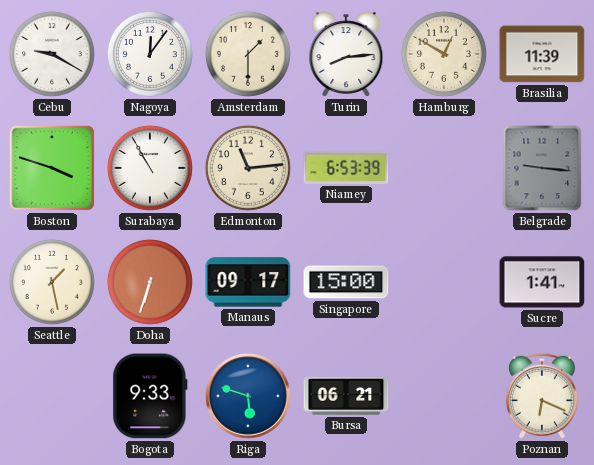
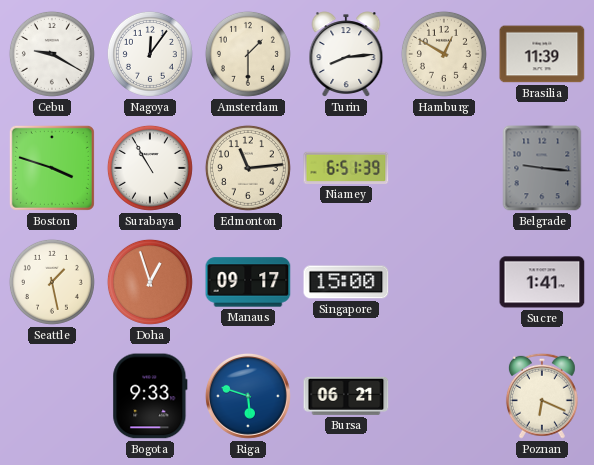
Niamey: 6:53 -> 6:51 (346, 168)
Doha: 6:33 -> 12:57 (150, 282)
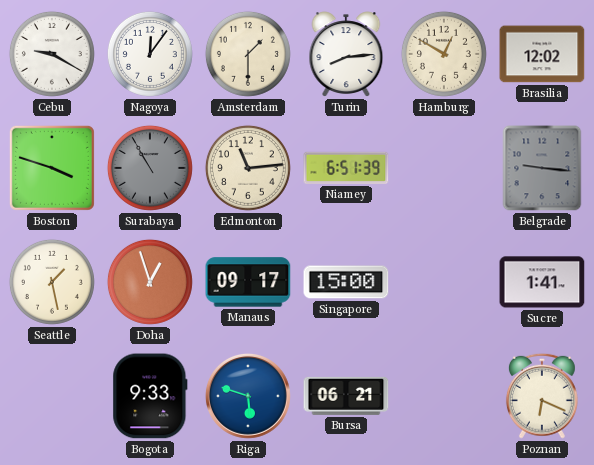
Brasilia: 11:39 -> 12:02 (542, 54)
Surabaya dial: white -> grey (150, 168)
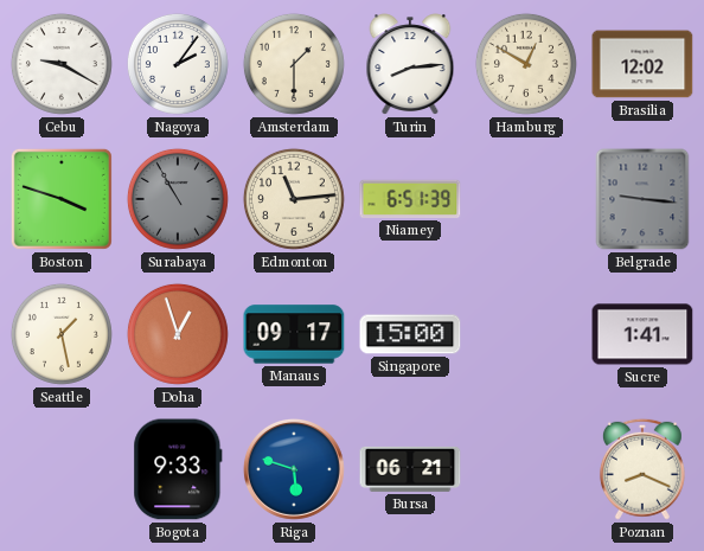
Nagoya: 12:06 -> 2:06 (178, 64)
Poznan: 6:19 -> 8:19 (642, 469)
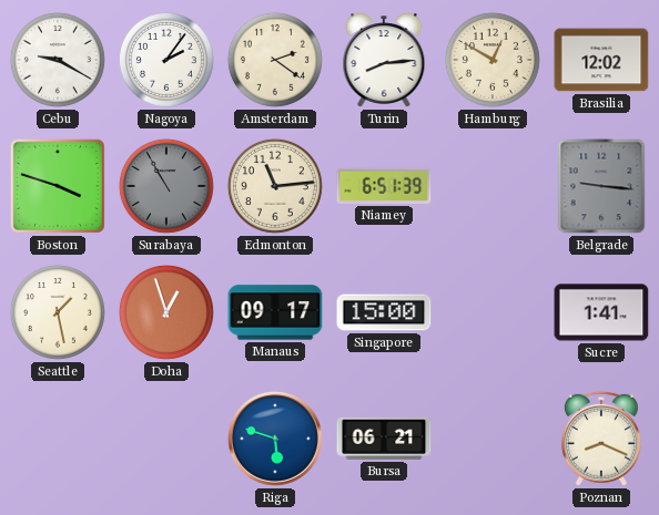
Amsterdam: 1:30 -> 2:21 (275, 60)
Bogota: 9:33 -> none (178, 469)
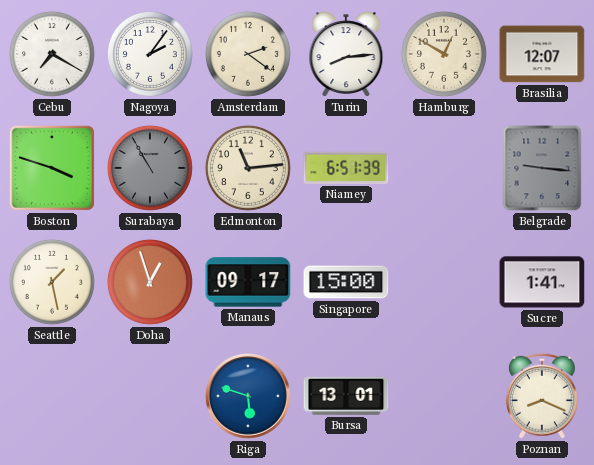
Cebu: 9:20 -> 7:20 (52, 54)
Brasilia: 12:02 -> 12:07 (542, 54)
Bursa: 06:21 -> 13:01 (346, 396)
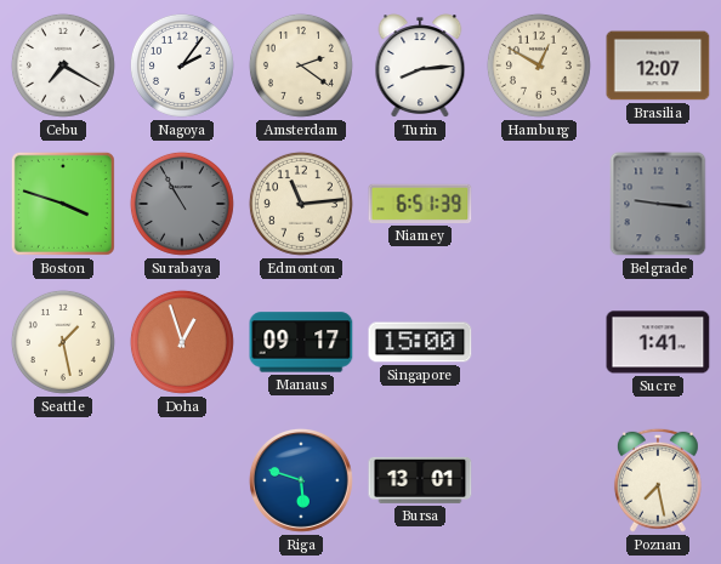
Poznan: 8:19 -> 7:28 (658, 480)
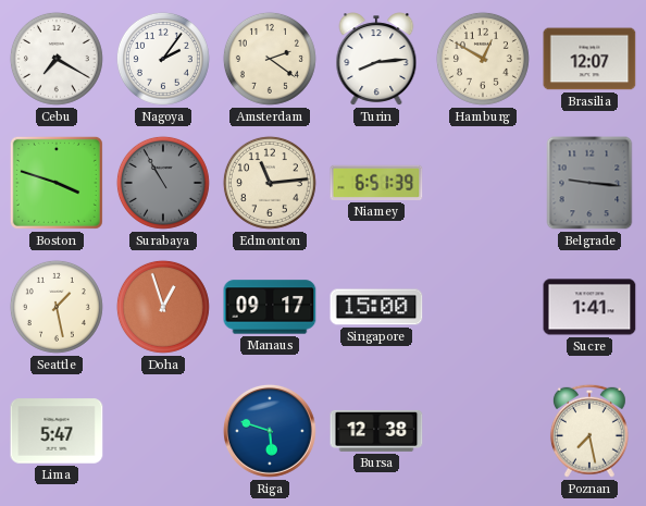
Lima: none -> 5:47 (57, 431)
Bursa: 13:01 -> 12:38 (376, 431)
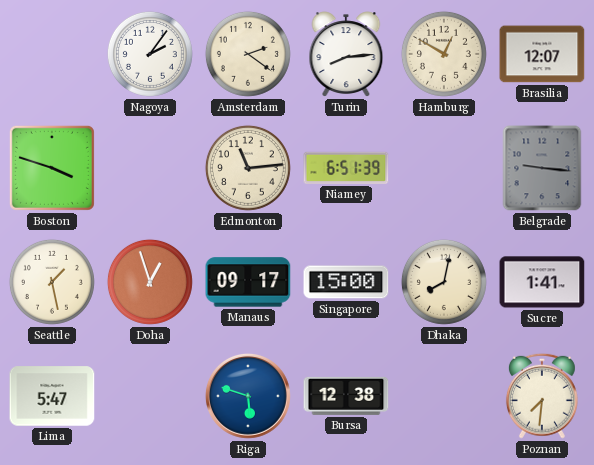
Cebu: 7:20 -> none (57, 59)
Surabaya: 10:55 -> none (163, 183)
Dhaka: none -> 8:02 (444, 282)
Poznan: 7:28 -> 7:31 (542, 396)
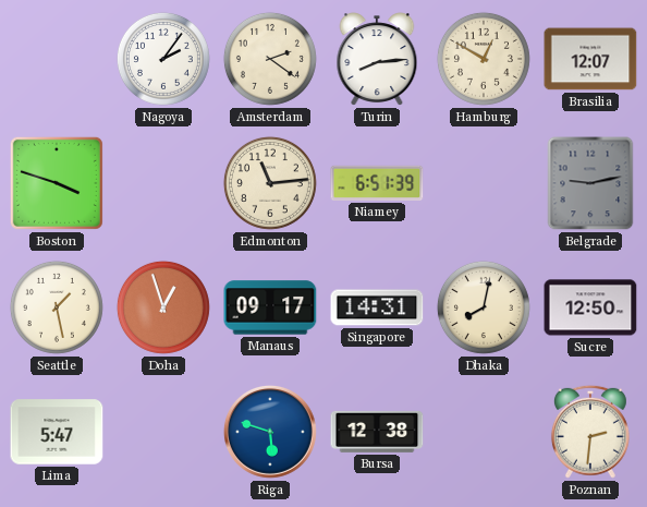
Belgrade: 9:16 -> 9:13 (590, 183)
Singapore: 15:00 -> 14:31 (377, 307)
Sucre: 1:41 -> 12:50 (590, 307)
Poznan: 7:31 -> 2:31 (590, 432)
